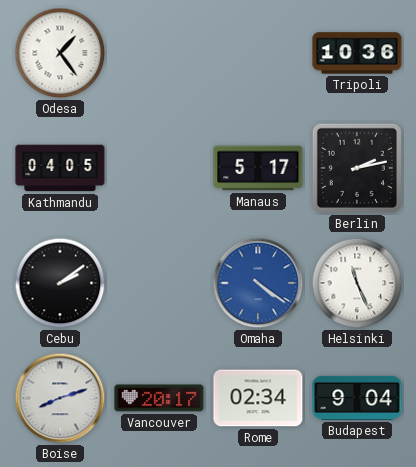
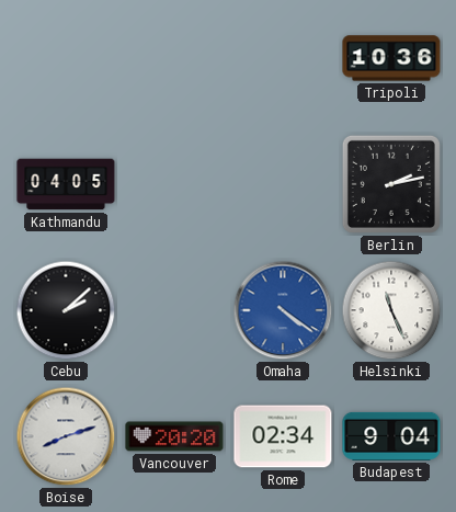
Odesa: 1:24 -> none (60, 53)
Manaus: 5:17 -> none (258, 168)
Cebu: 2:09 -> 2:08 (66, 310)
Vancouver: 20:17 -> 20:20 (174, 436)
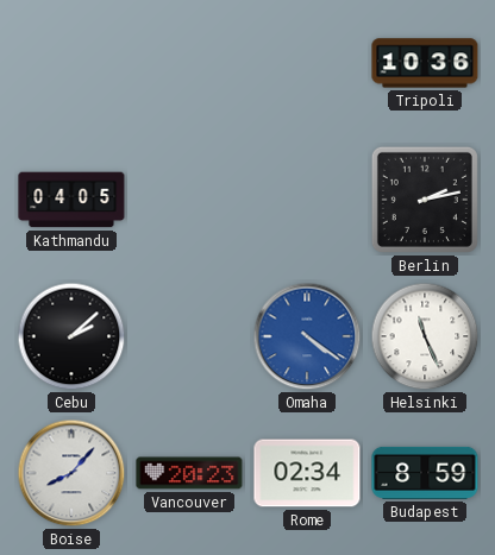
Boise: 8:12 -> 8:07 (71, 473)
Vancouver: 20:20 -> 20:23 (189, 473)
Budapest: 9:04 -> 8:59 (425, 473)
